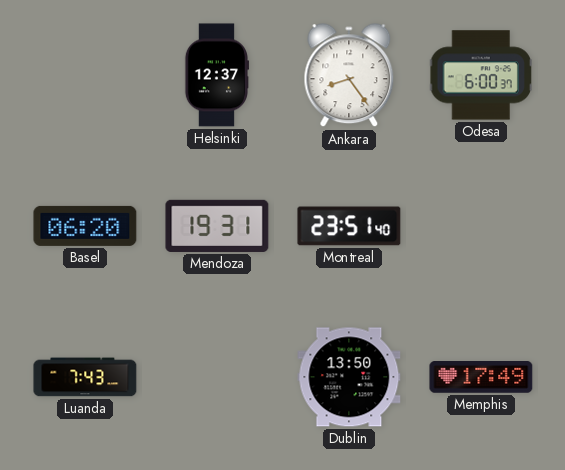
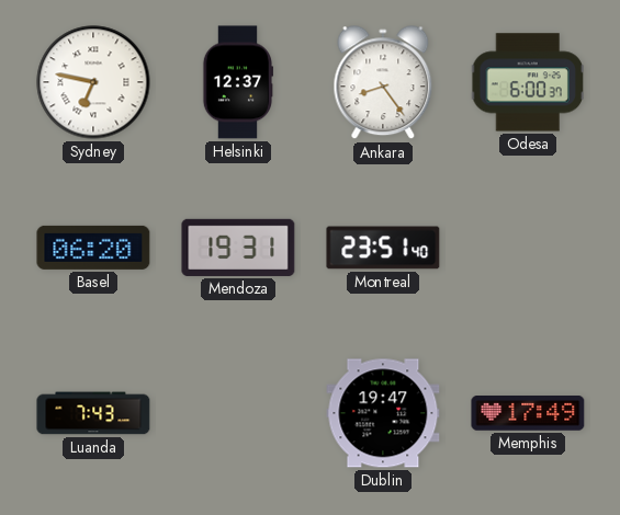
Sydney: none -> 6:47 (93, 82)
Dublin: 13:50 -> 19:47 (383, 413)
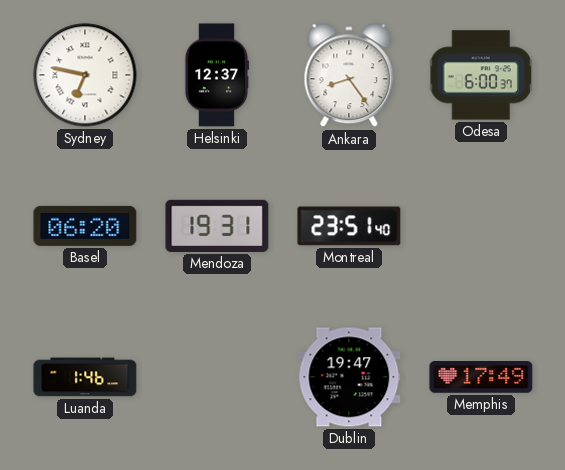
Luanda: 7:43 -> 1:46 (85, 377)
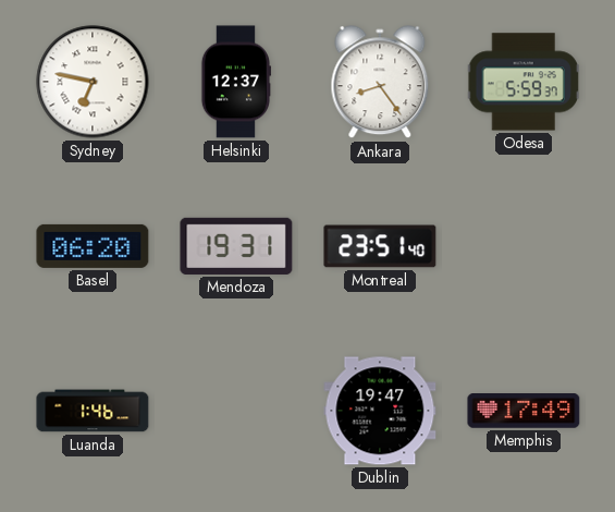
Odesa: 6:00 -> 5:59 (522, 82)
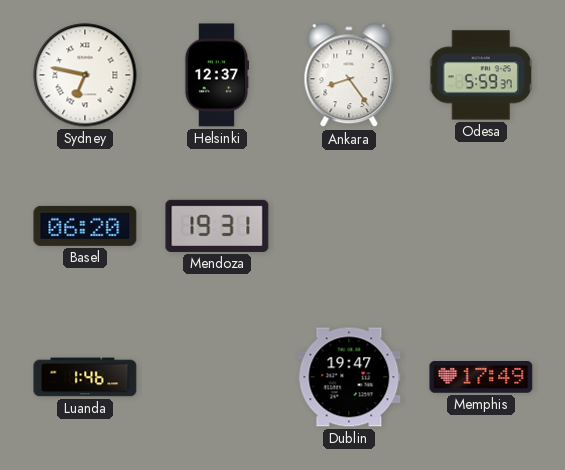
Montreal: 23:51 -> none (380, 246)
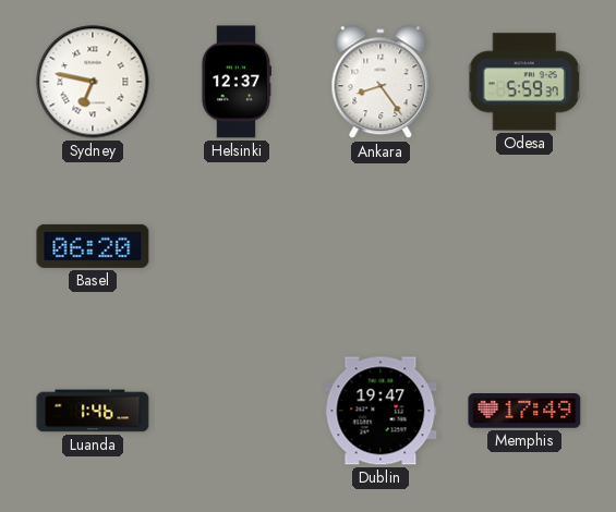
Mendoza: 19:31 -> none (217, 226)
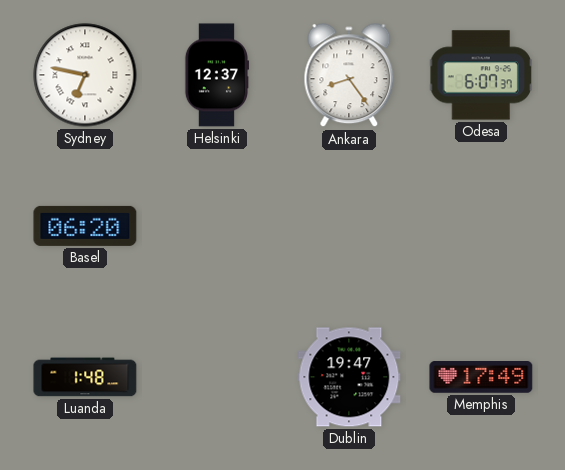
Odesa: 5:59 -> 6:07 (480, 75)
Luanda: 1:46 -> 1:48 (85, 377)
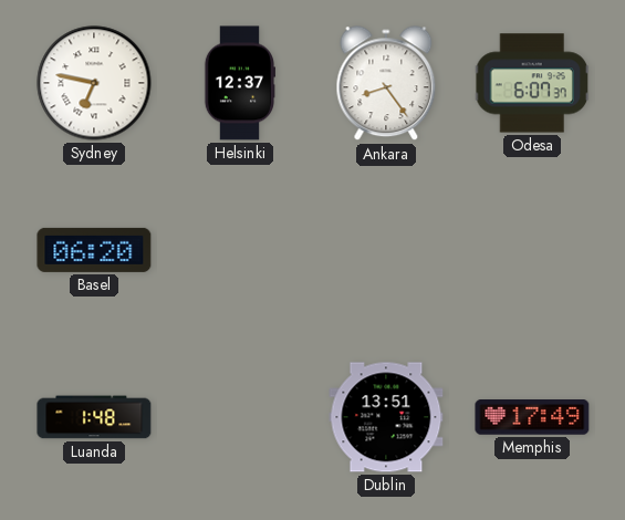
Dublin: 19:47 -> 13:51 (386, 417)
